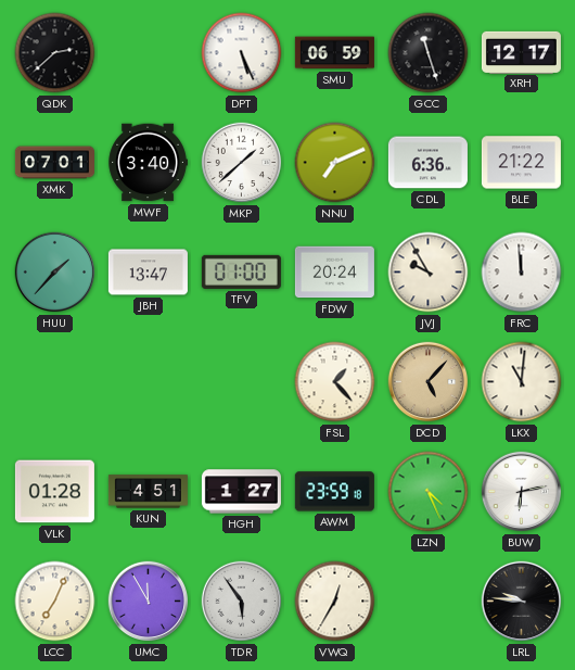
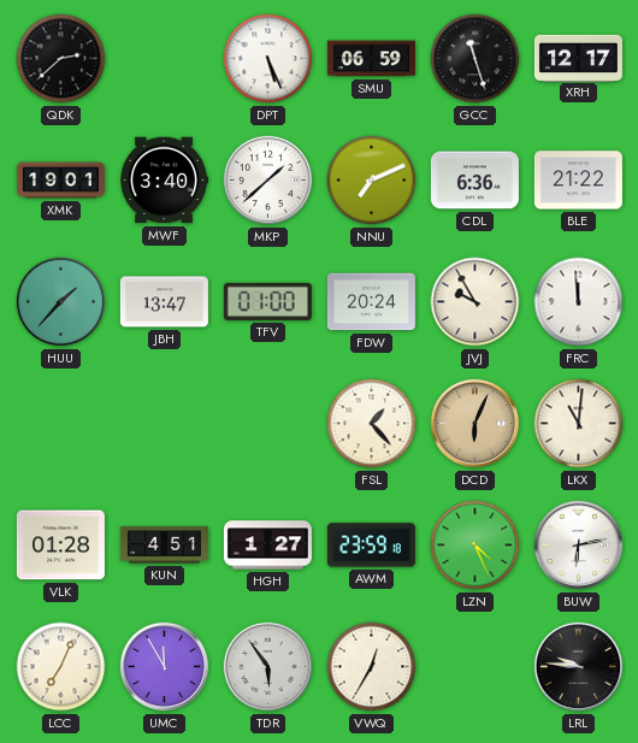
XMK: 07:01 -> 19:01 (60, 181)
DCD: 5:07 -> 6:04 (475, 424)
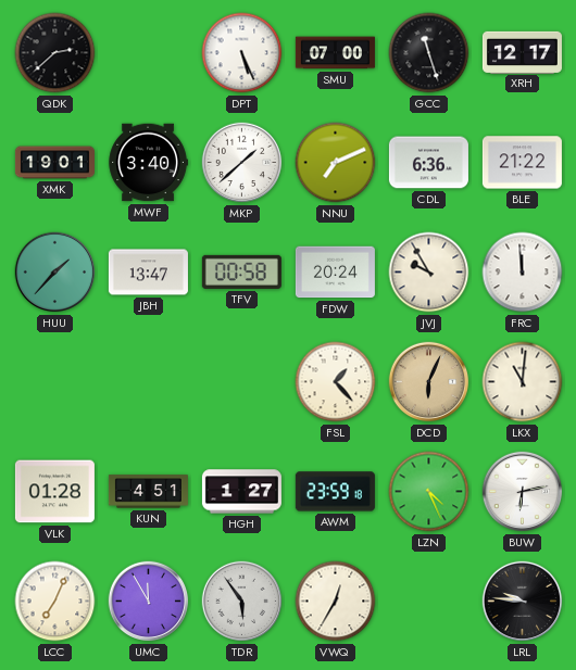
SMU: 06:59 -> 07:00 (335, 53)
TFV: 01:00 -> 00:58 (241, 271)
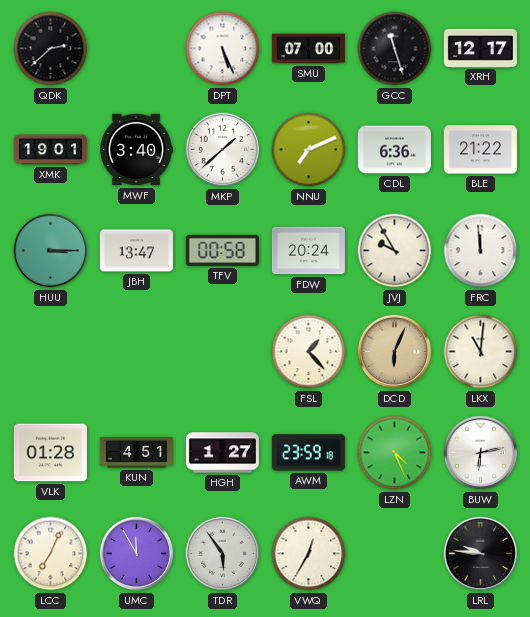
HUU: 1:37 -> 3:15 (51, 251)
